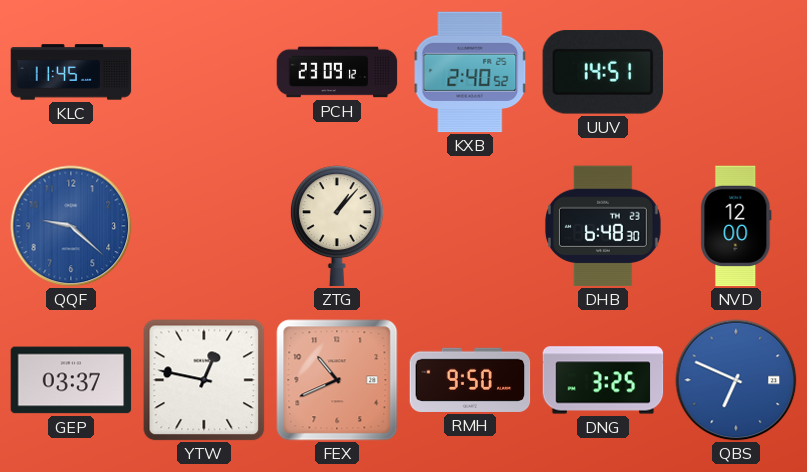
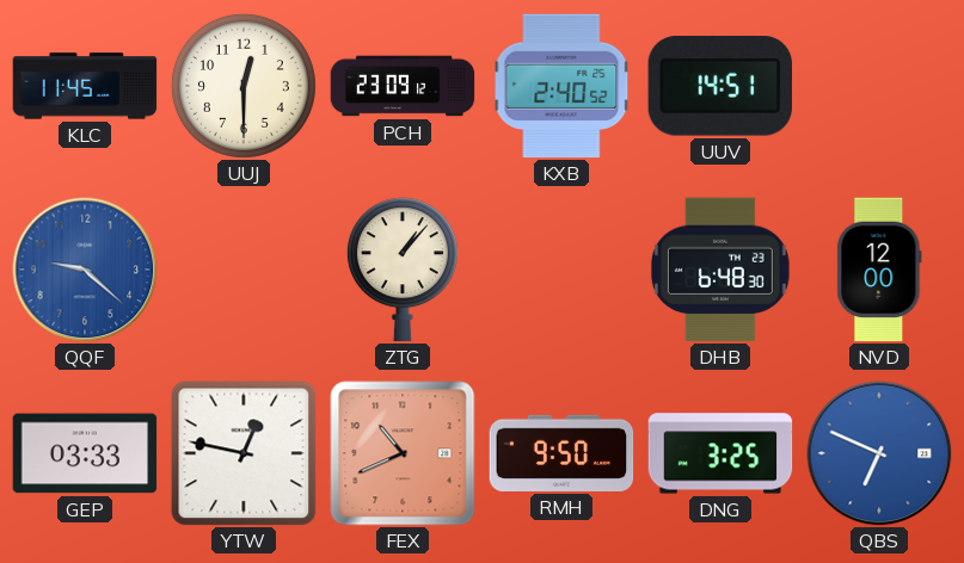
UUJ: none -> 12:30 (244, 86)
GEP: 03:37 -> 03:33 (85, 453)
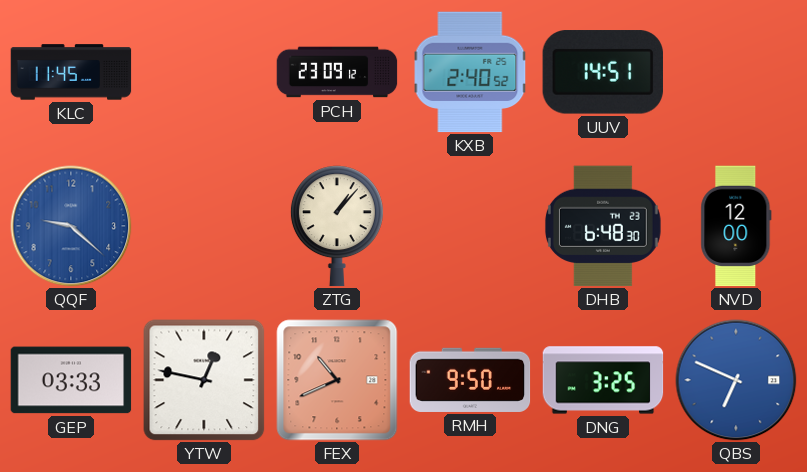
UUJ: 12:30 -> none (244, 86)
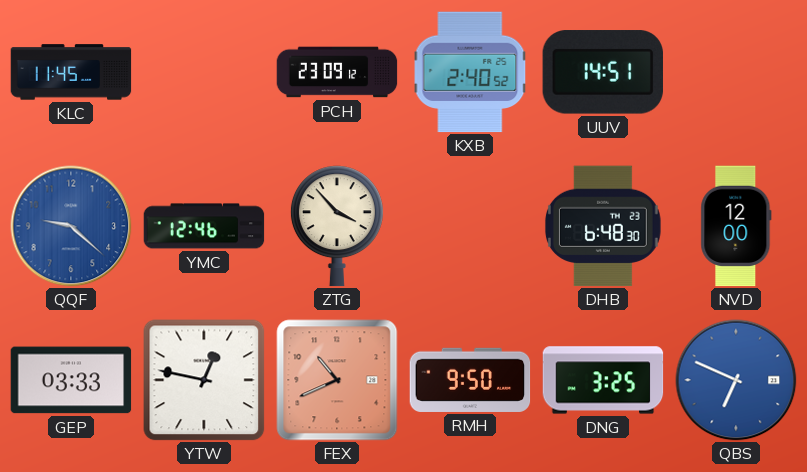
YMC: none -> 12:46 (204, 226)
ZTG: 1:07 -> 3:53 (337, 226)
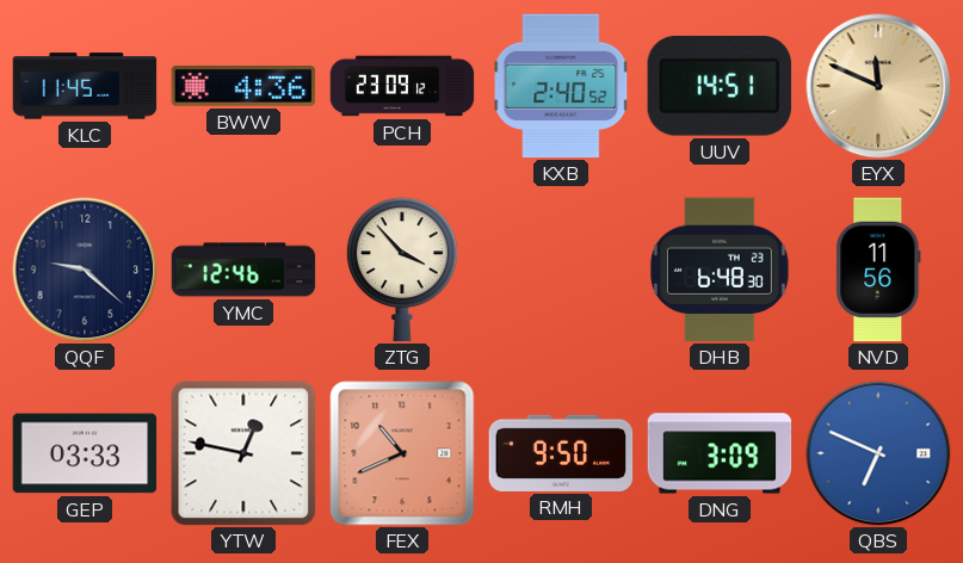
BWW: none -> 4:36 (243, 86)
EYX: none -> 11:49 (878, 86)
QQF dial: blue -> navy (85, 270)
NVD: 12:00 -> 11:56 (878, 270)
DNG: 3:25 -> 3:09 (720, 453)
